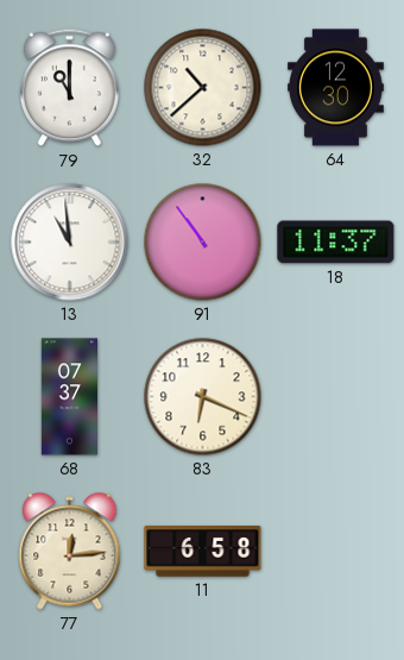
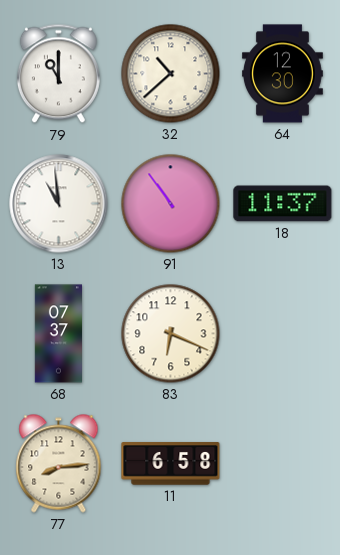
77: 12:14 -> 8:14 (59, 464)
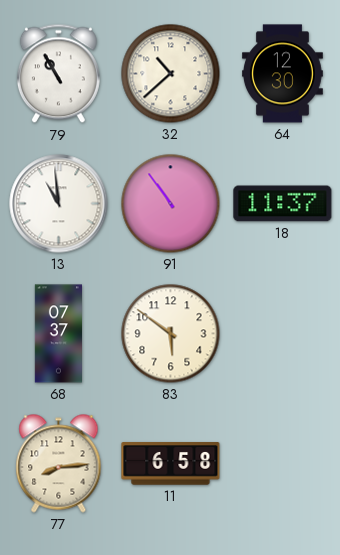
79: 11:00 -> 10:55 (58, 74)
83: 6:19 -> 5:51 (171, 334)
